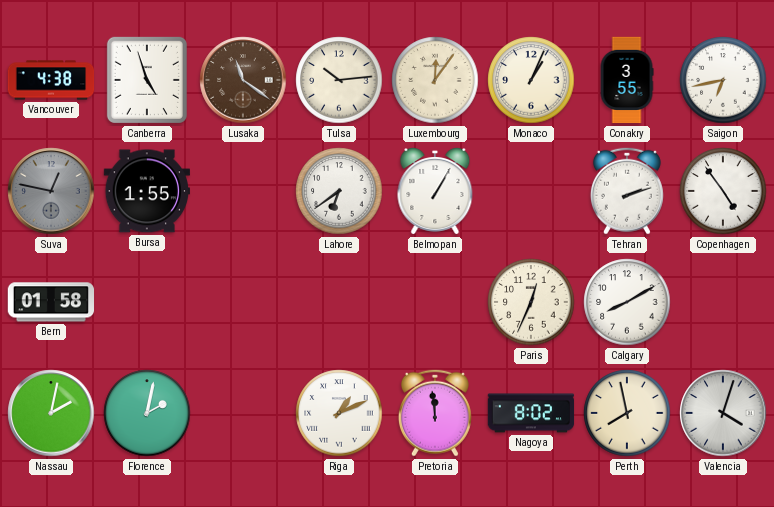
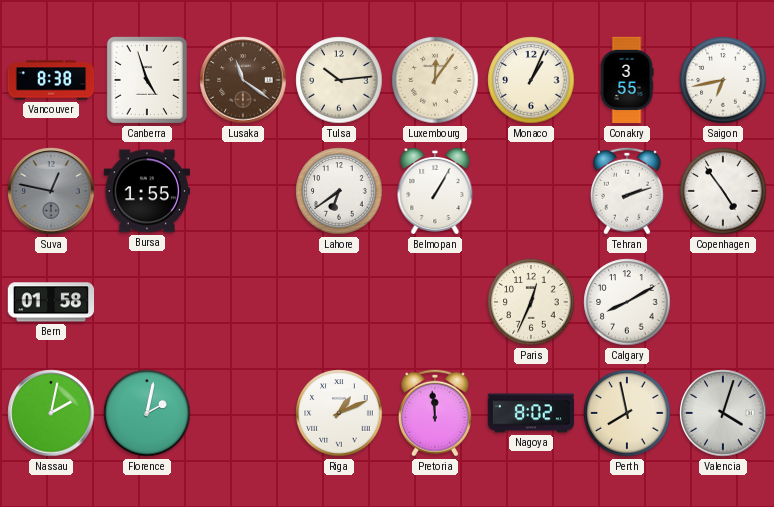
Vancouver: 4:38 -> 8:38 (51, 80)
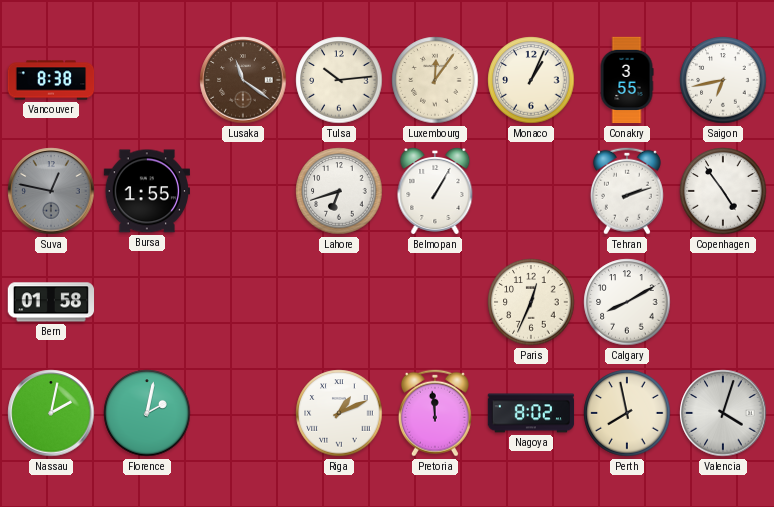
Canberra: 4:57 -> none (147, 80)
Lahore: 6:39 -> 6:42 (339, 191)
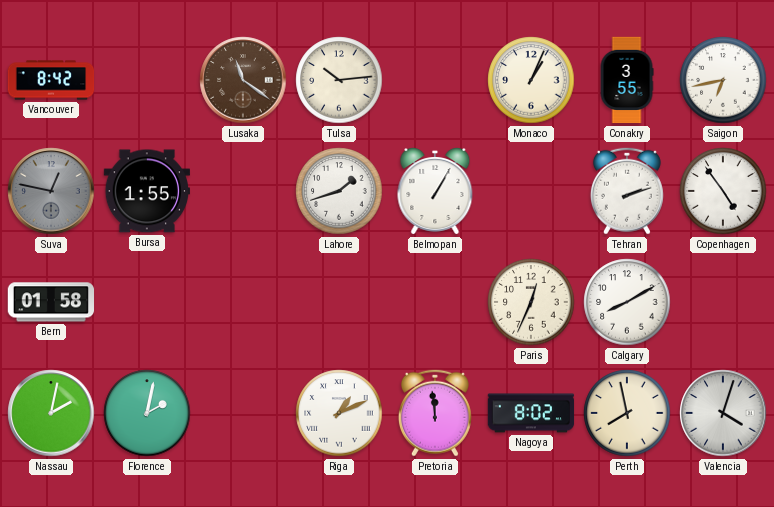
Vancouver: 8:38 -> 8:42 (51, 80)
Luxembourg: 12:06 -> none (435, 80)
Lahore: 6:42 -> 1:42 (339, 191)
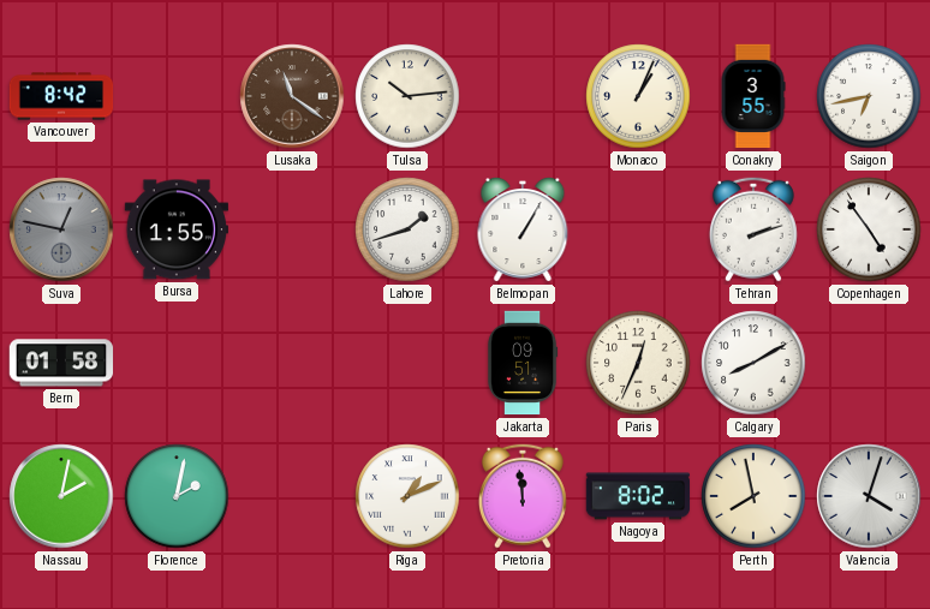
Jakarta: none -> 09:51 (523, 363)
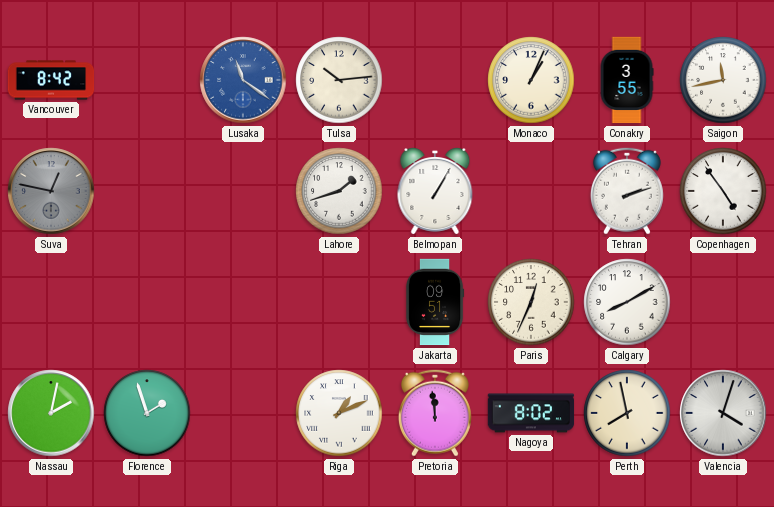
Lusaka dial: brown -> blue (243, 80)
Saigon: 6:43 -> 11:43 (723, 80)
Bursa: 1:55 -> none (177, 229)
Bern: 01:58 -> none (61, 363)
Florence: 2:02 -> 1:57 (147, 413)
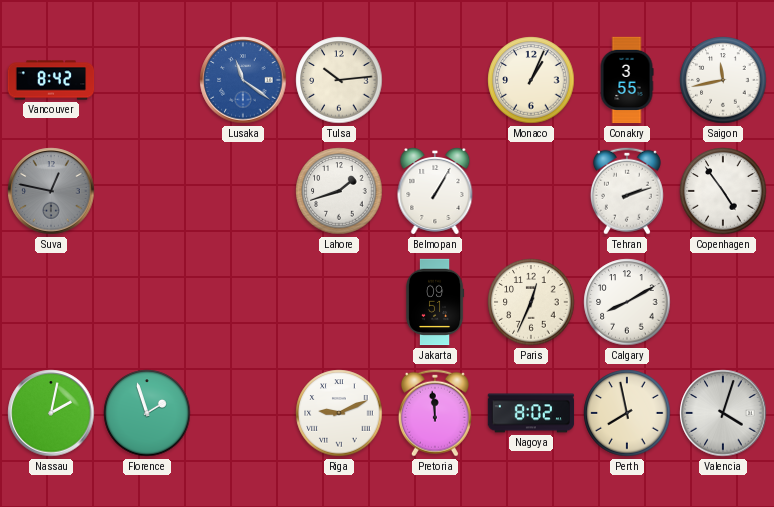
Riga: 1:11 -> 9:11 (339, 413)
